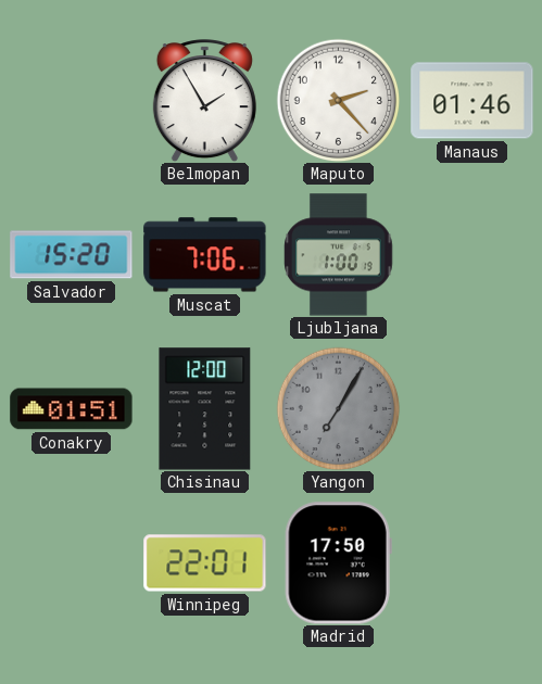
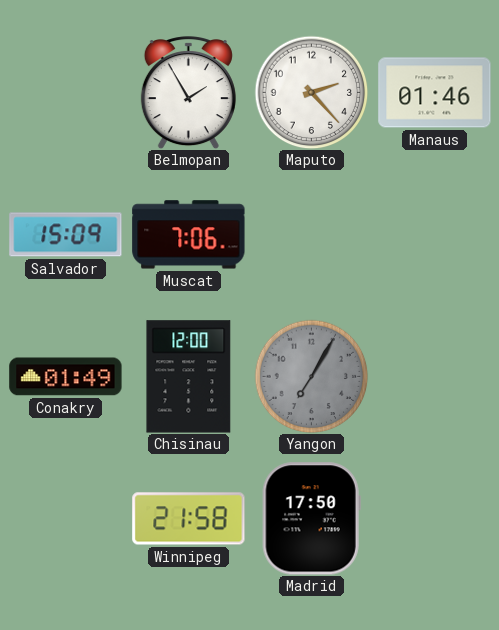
Salvador: 15:20 -> 15:09 (66, 235)
Ljubljana: 1:00 -> none (339, 255)
Conakry: 01:51 -> 01:49 (66, 377)
Winnipeg: 22:01 -> 21:58 (189, 519)
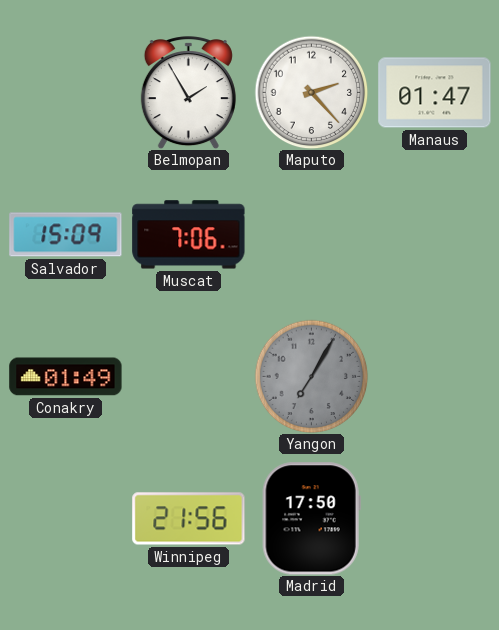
Manaus: 01:46 -> 01:47 (435, 93)
Chisinau: 12:00 -> none (189, 377)
Winnipeg: 21:58 -> 21:56 (189, 519)
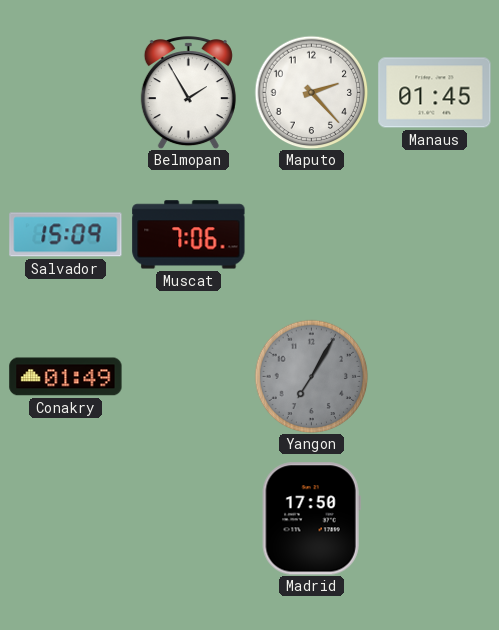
Manaus: 01:47 -> 01:45 (435, 93)
Winnipeg: 21:56 -> none (189, 519)
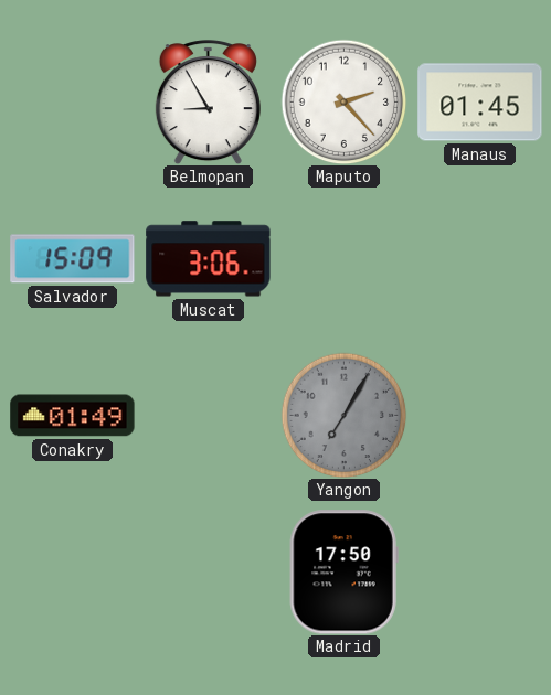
Belmopan: 1:55 -> 8:55 (208, 103)
Muscat: 7:06 -> 3:06 (209, 259)
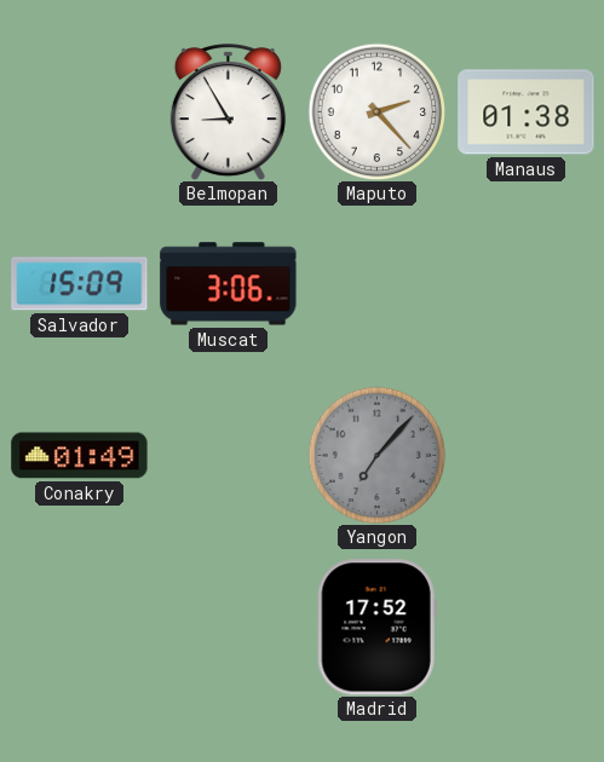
Manaus: 01:45 -> 01:38 (527, 112)
Yangon: 7:05 -> 7:07 (376, 455)
Madrid: 17:50 -> 17:52 (376, 628)
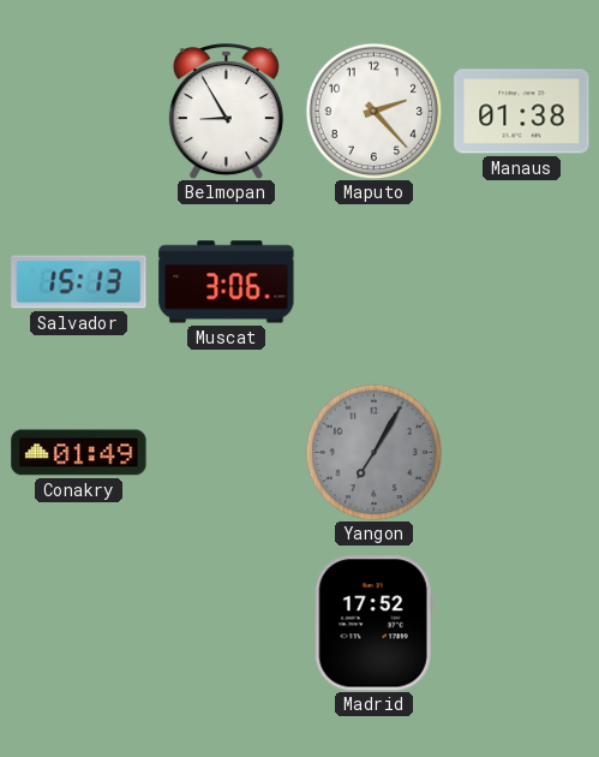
Salvador: 15:09 -> 15:13 (79, 282)
Yangon: 7:07 -> 7:05 (373, 452)
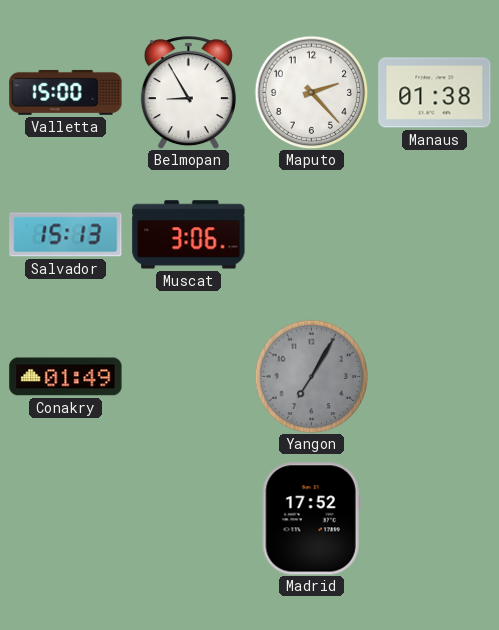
Valletta: none -> 15:00 (66, 92)
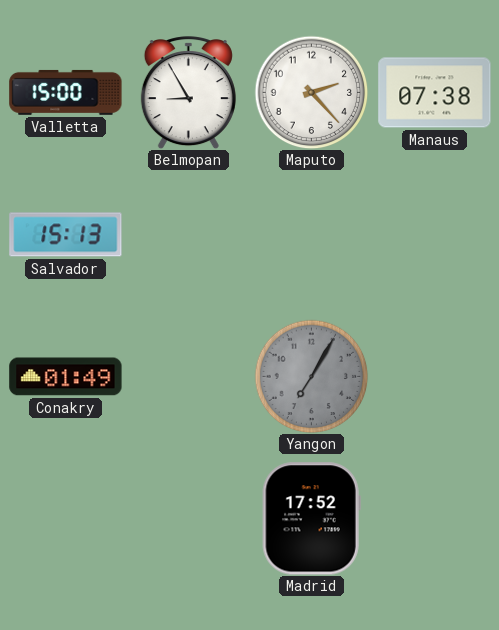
Manaus: 01:38 -> 07:38 (435, 93)
Muscat: 3:06 -> none (189, 235)
